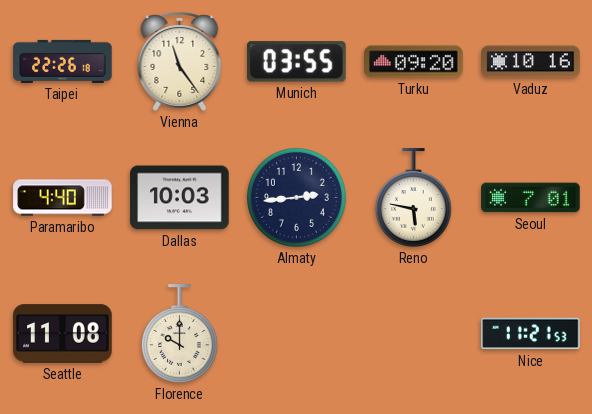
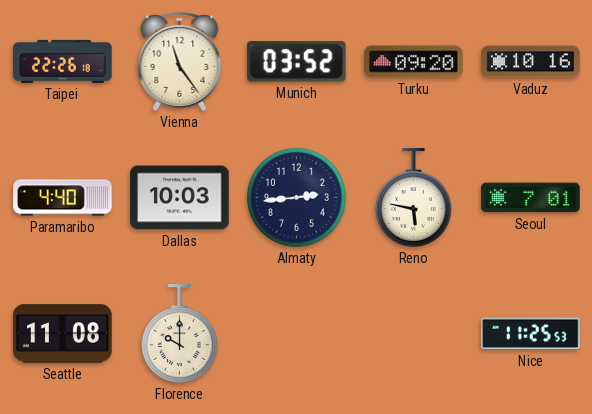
Munich: 03:55 -> 03:52 (297, 62)
Nice: 11:21 -> 11:25 (531, 334)
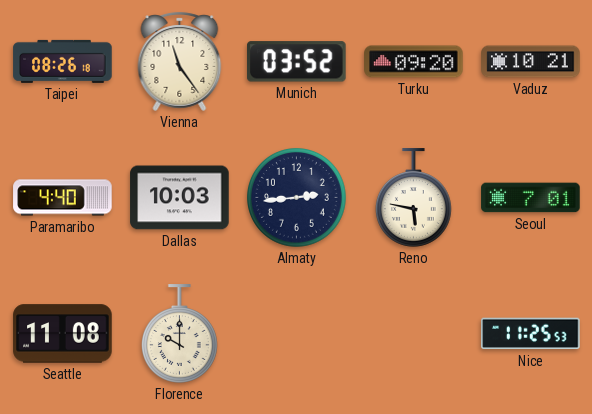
Taipei: 22:26 -> 08:26 (63, 61)
Vaduz: 10:16 -> 10:21 (531, 62)
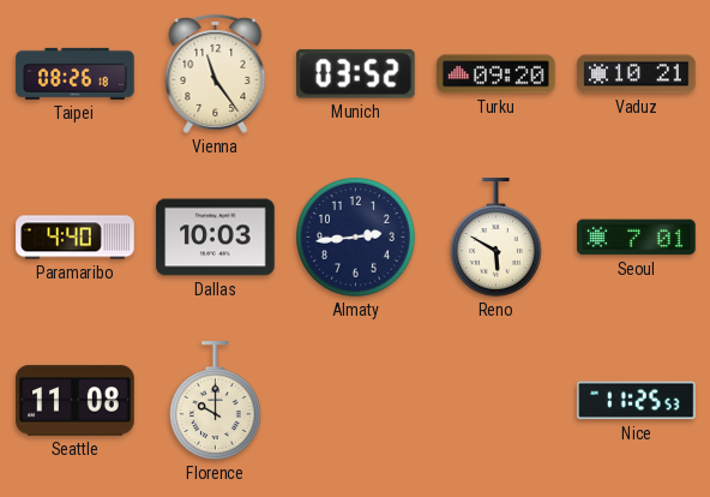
Reno: 5:47 -> 5:50 (495, 238)
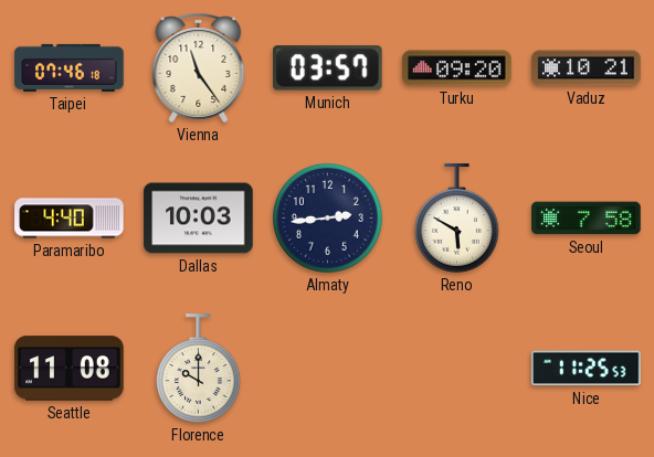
Taipei: 08:26 -> 07:46 (70, 67)
Munich: 03:52 -> 03:57 (328, 68)
Seoul: 7:01 -> 7:58 (587, 219)
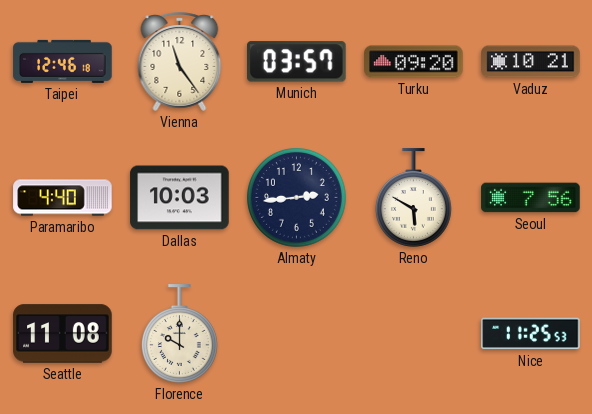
Taipei: 07:46 -> 12:46 (63, 61)
Seoul: 7:58 -> 7:56 (531, 198)
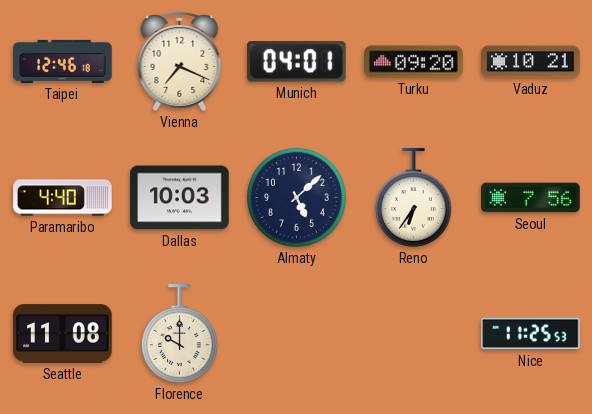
Vienna: 11:24 -> 7:19 (180, 61)
Munich: 03:57 -> 04:01 (297, 62)
Almaty: 2:44 -> 5:08 (297, 198)
Reno: 5:50 -> 6:36 (413, 198)
